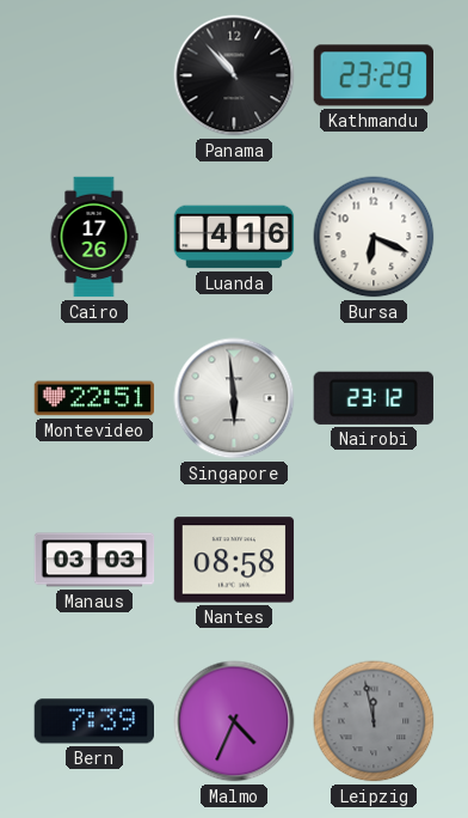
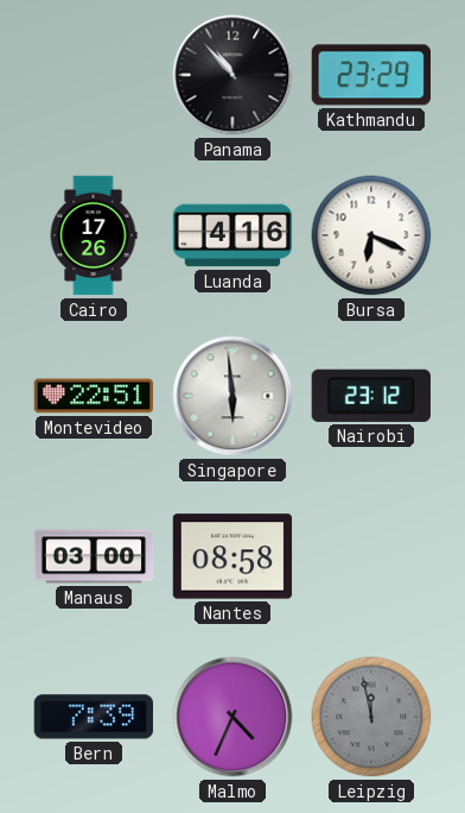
Manaus: 03:03 -> 03:00 (94, 556)
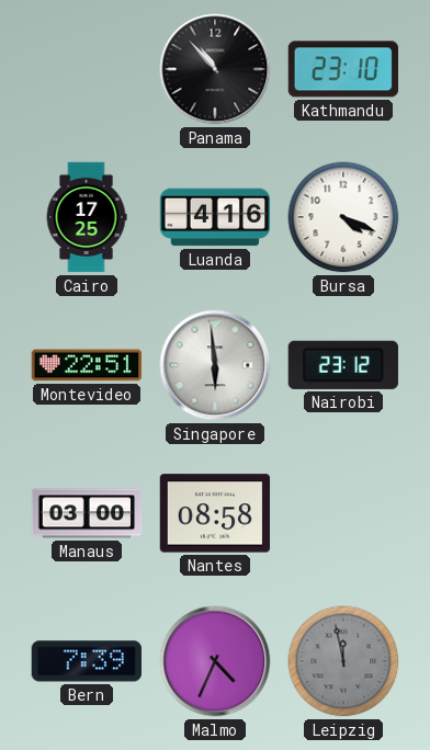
Kathmandu: 23:29 -> 23:10 (342, 69)
Cairo: 17:26 -> 17:25 (87, 217)
Bursa: 6:19 -> 4:19 (343, 217)
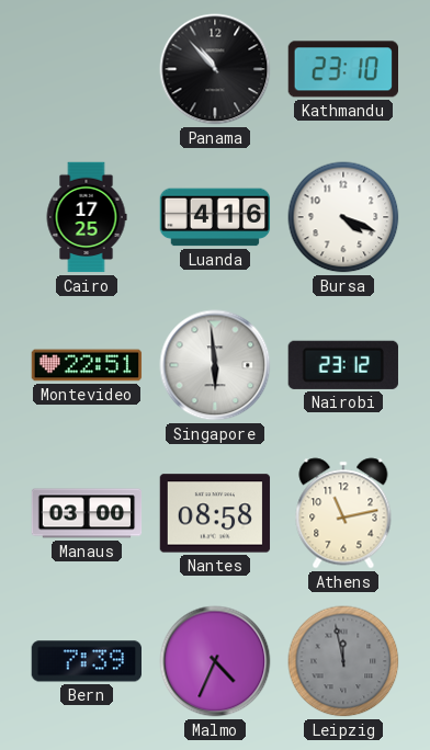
Athens: none -> 11:13 (343, 513)
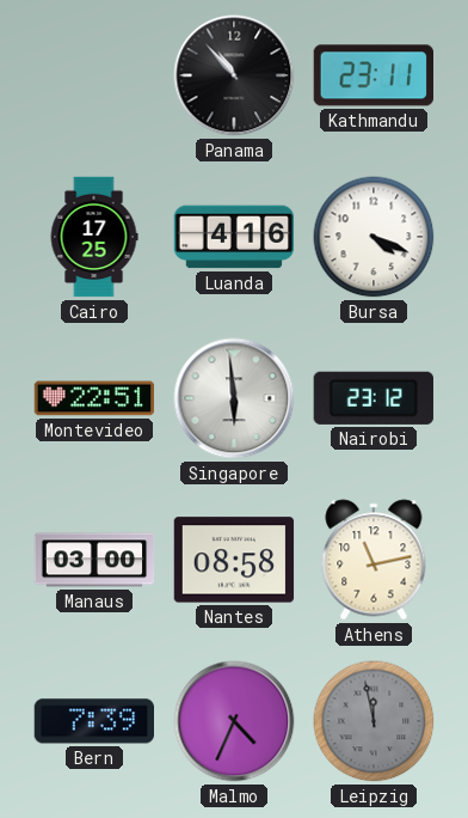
Kathmandu: 23:10 -> 23:11 (372, 75)
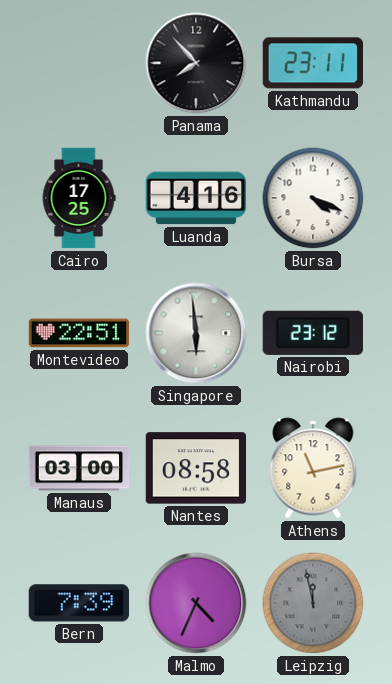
Panama: 10:53 -> 7:53 (196, 63)
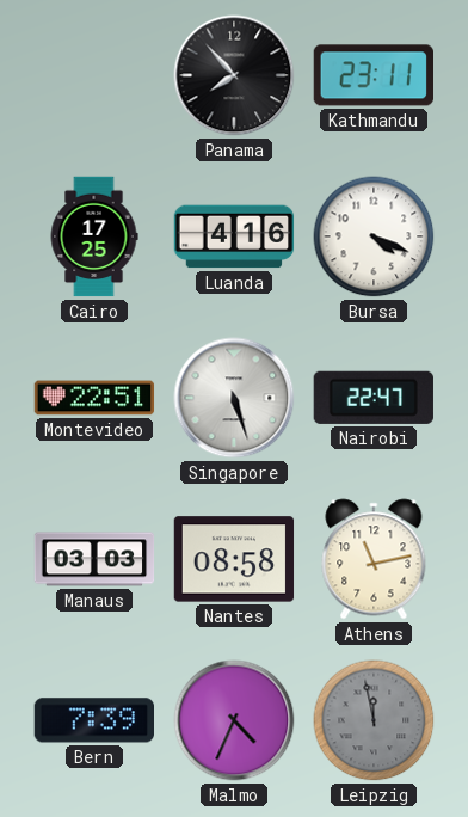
Singapore: 5:59 -> 5:27 (234, 398)
Nairobi: 23:12 -> 22:47 (374, 398)
Manaus: 03:00 -> 03:03 (94, 559)
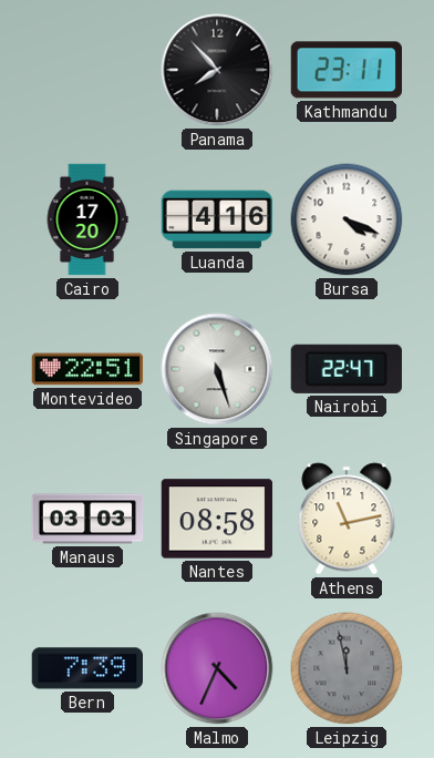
Cairo: 17:25 -> 17:20 (87, 219)
